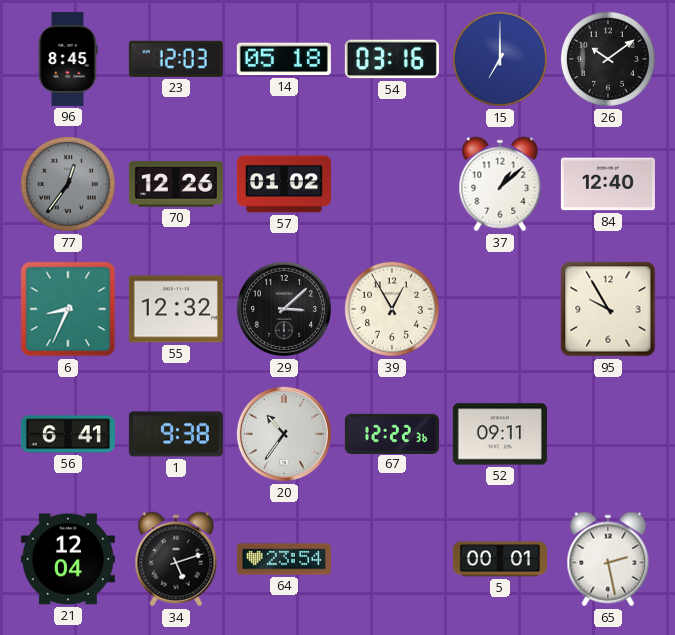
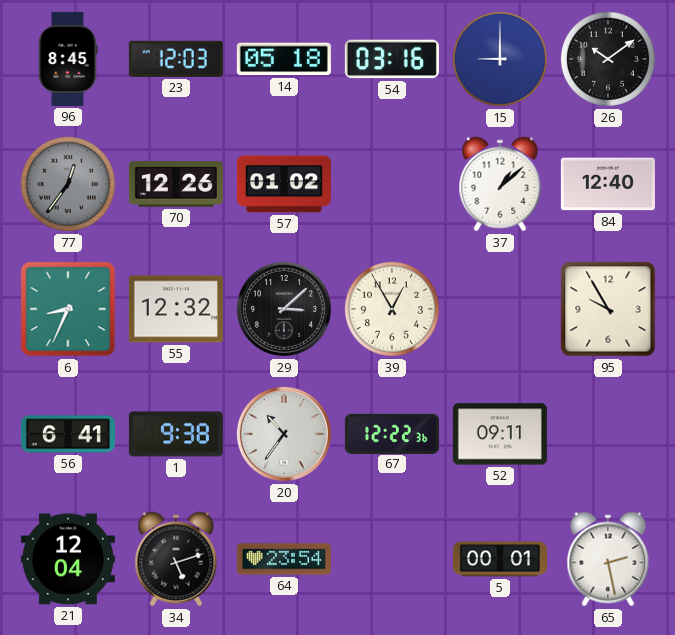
15: 7:00 -> 9:00 (500, 59)
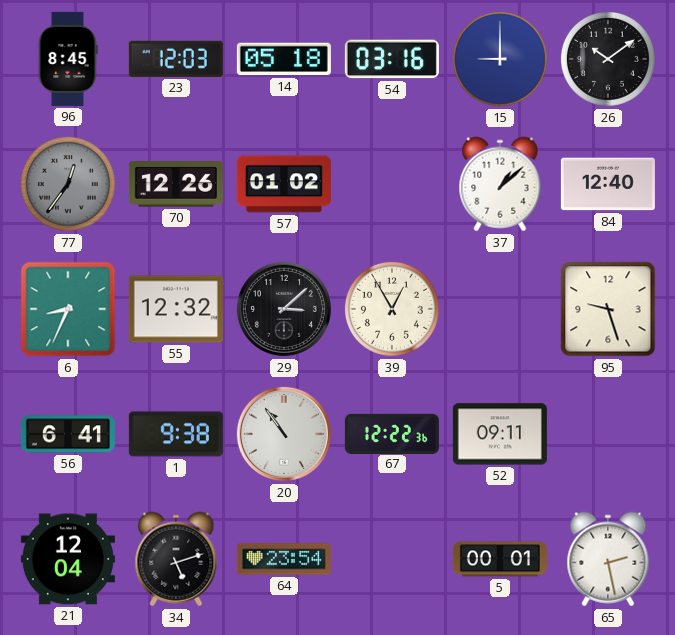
95: 9:55 -> 9:27 (608, 309)
20: 10:36 -> 10:54 (284, 434)
